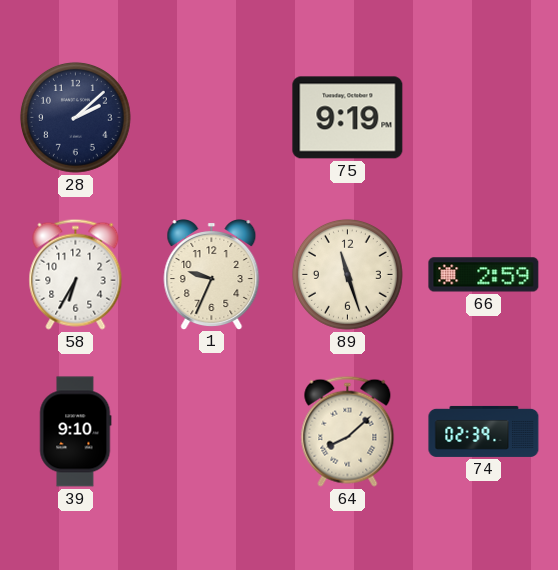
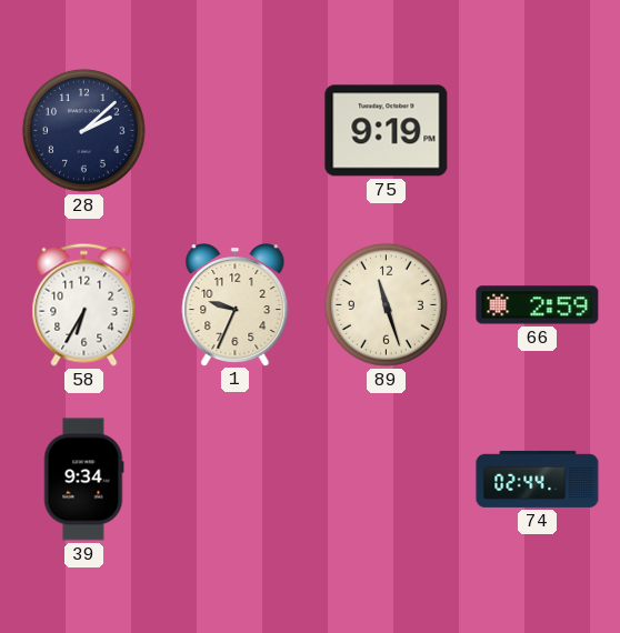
39: 9:10 -> 9:34 (83, 480)
64: 8:08 -> none (348, 431)
74: 02:39 -> 02:44 (538, 479)
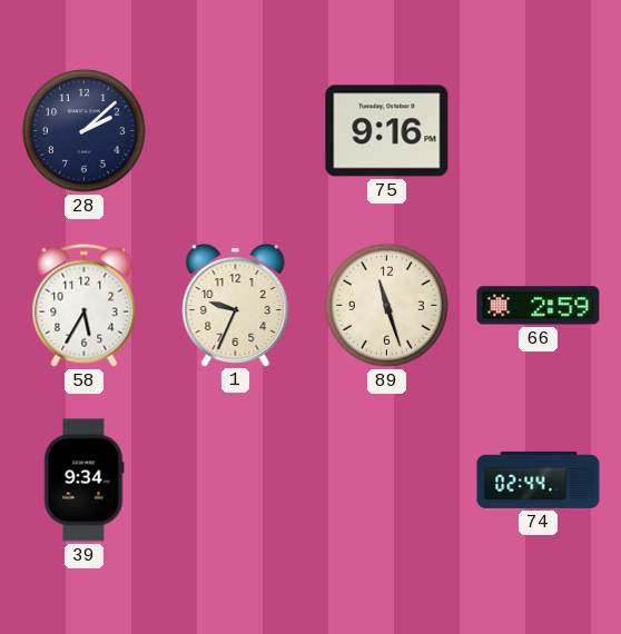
75: 9:19 -> 9:16 (387, 131)
58: 6:35 -> 5:35 (85, 305)
